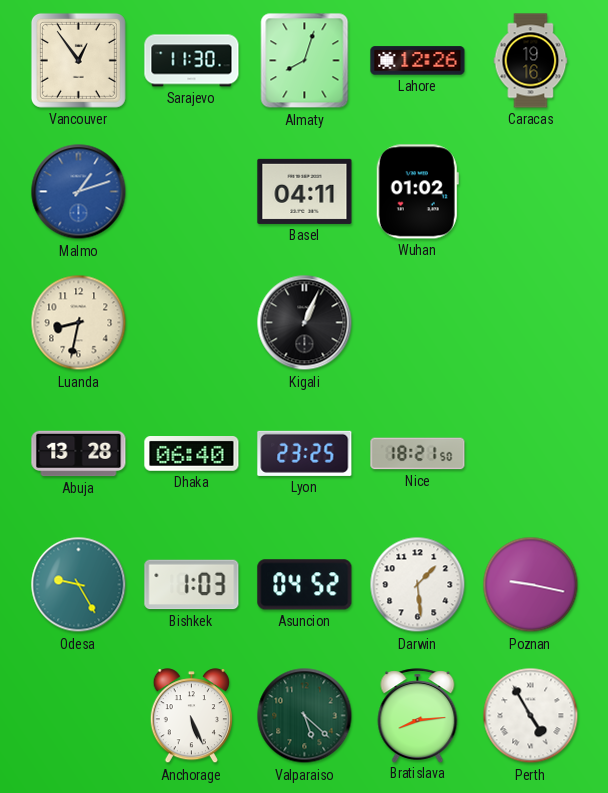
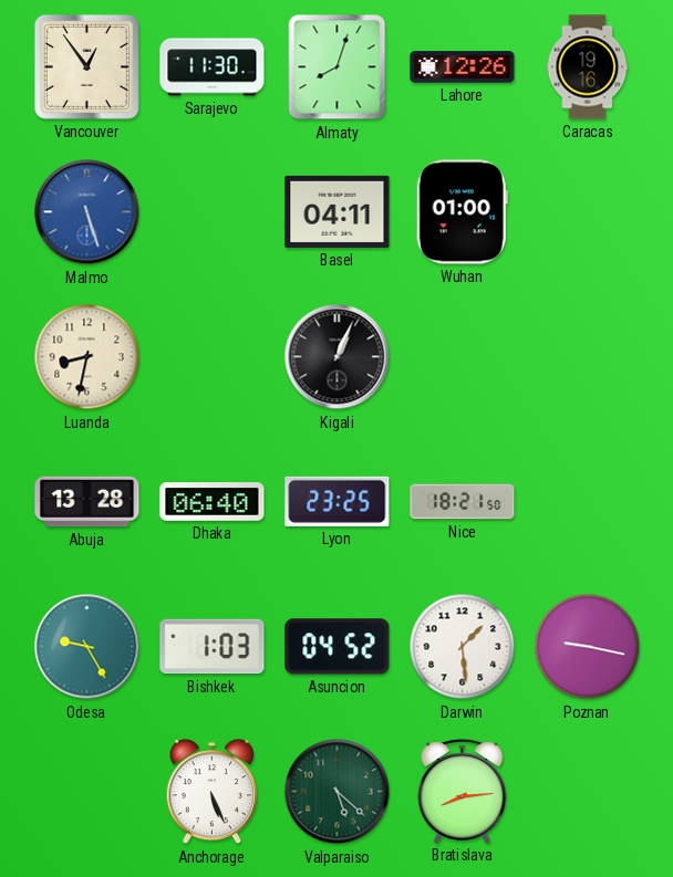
Malmo: 1:12 -> 5:27 (87, 212)
Wuhan: 01:02 -> 01:00 (462, 212)
Perth: 4:55 -> none (531, 716)
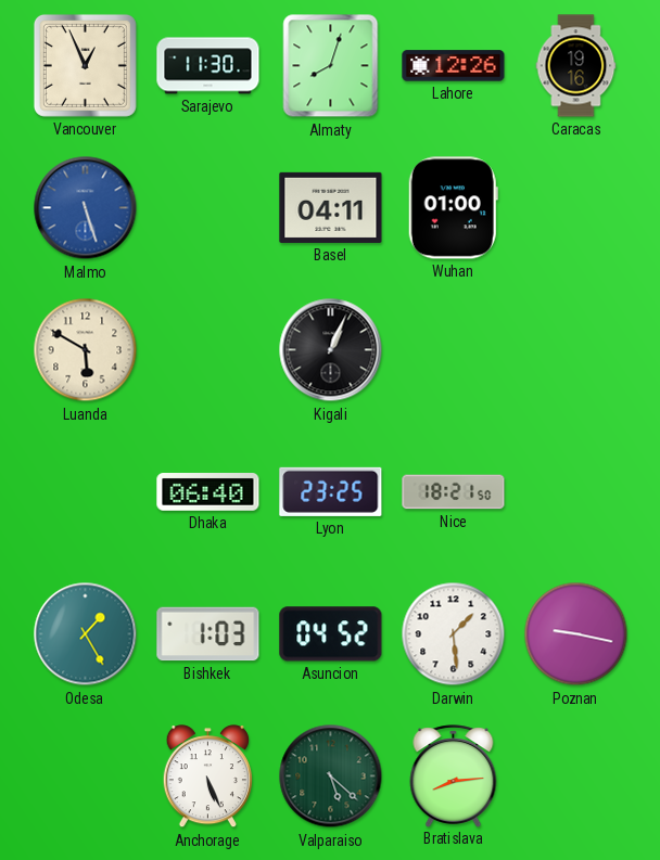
Vancouver: 12:54 -> 12:56 (85, 65)
Luanda: 8:32 -> 5:50 (86, 350)
Abuja: 13:28 -> none (87, 502)
Odesa: 9:25 -> 1:25 (86, 634)
